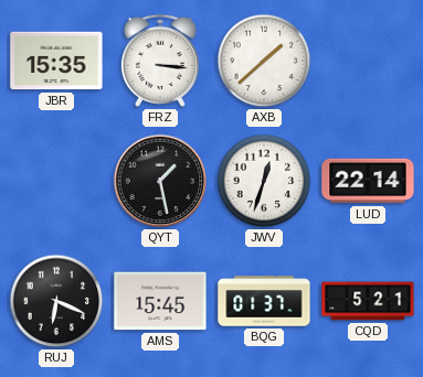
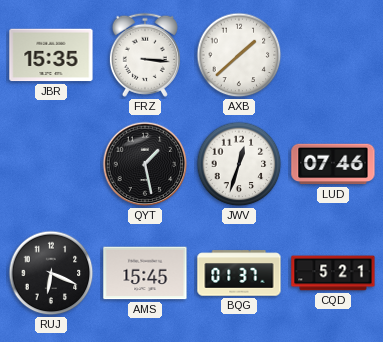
LUD: 22:14 -> 07:46 (333, 164)
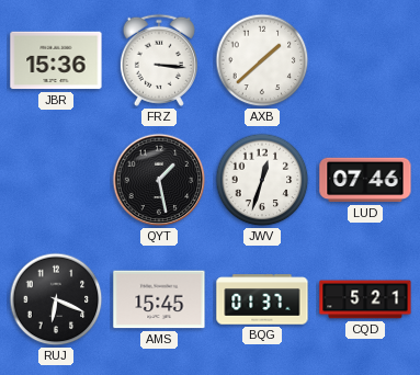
JBR: 15:35 -> 15:36 (56, 60)
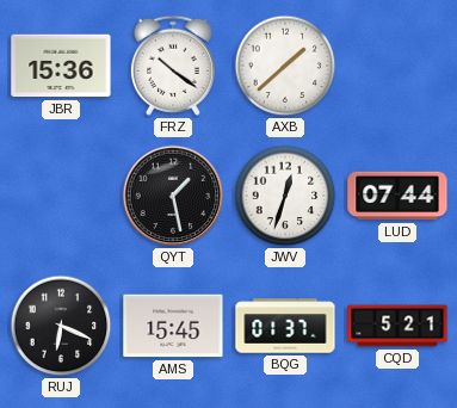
FRZ: 3:16 -> 10:21 (173, 66)
LUD: 07:46 -> 07:44 (397, 196)
